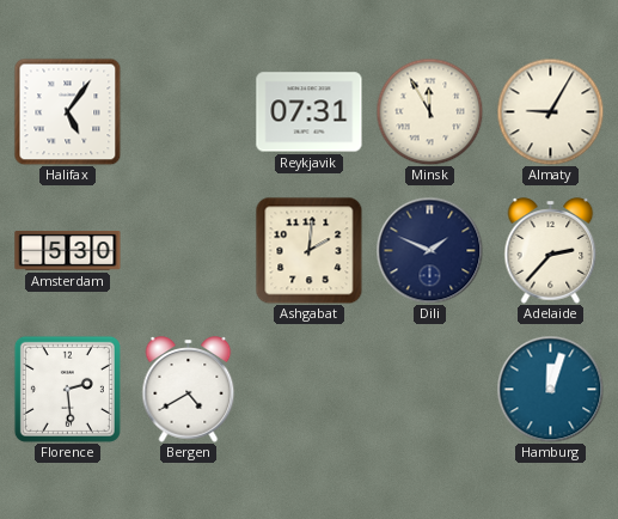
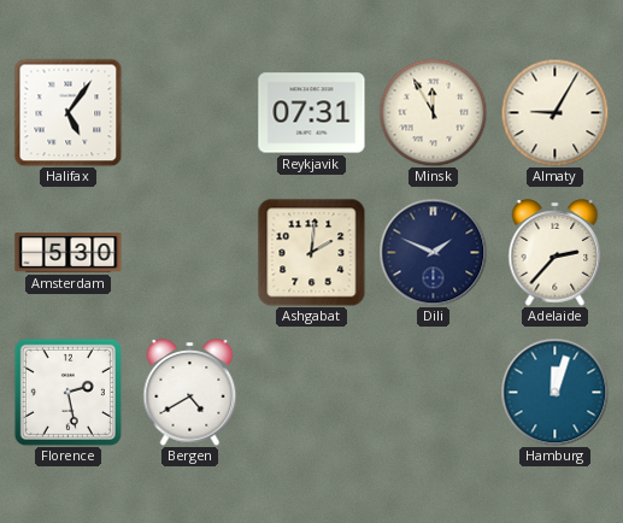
Florence: 2:29 -> 2:28 (67, 392)
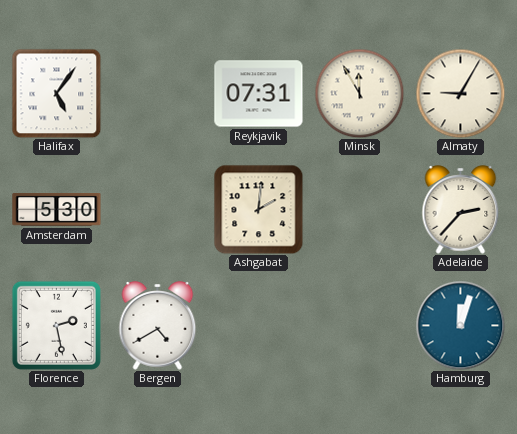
Dili: 1:49 -> none (433, 252)
